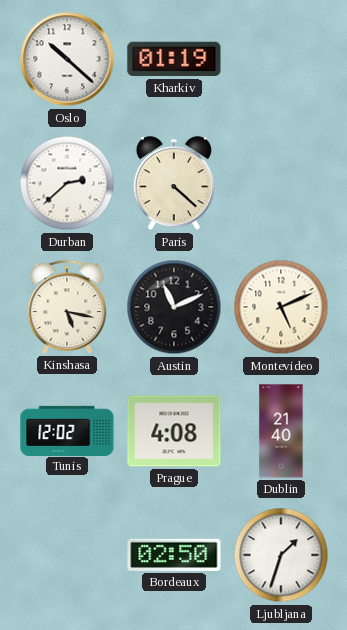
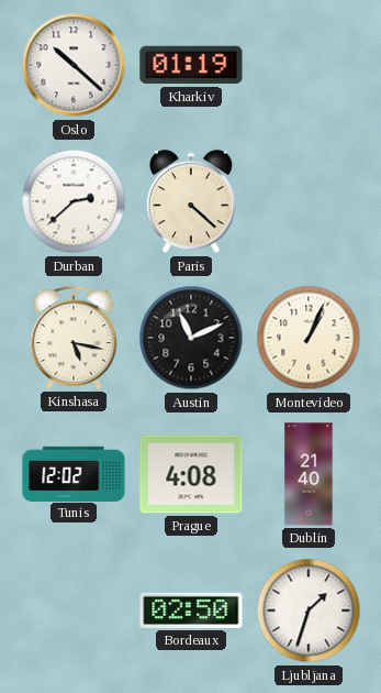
Montevideo: 5:11 -> 1:04 (309, 338)
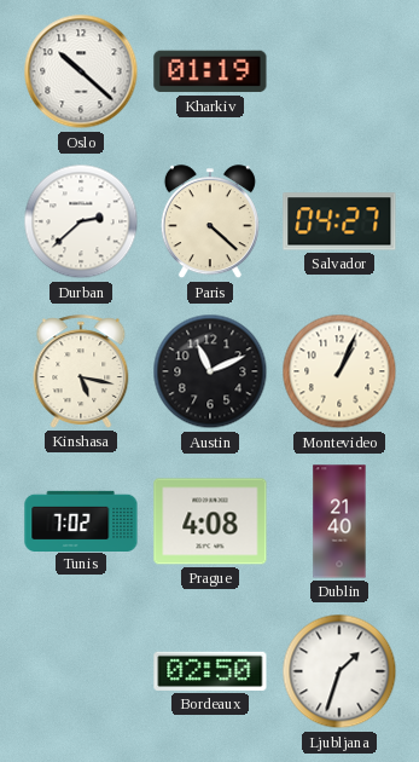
Salvador: none -> 04:27 (339, 221)
Tunis: 12:02 -> 7:02 (81, 520)
